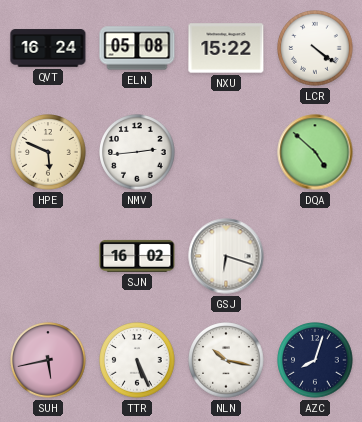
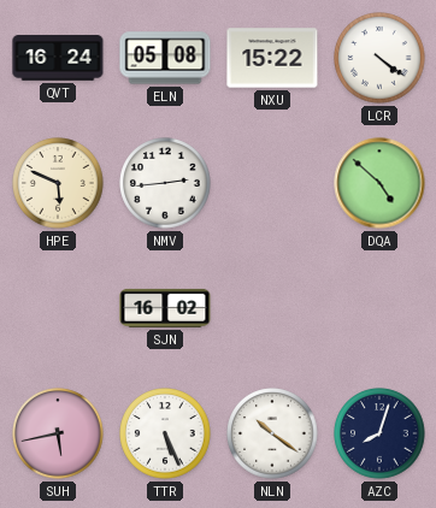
GSJ: 6:18 -> none (226, 256)
NLN: 10:17 -> 10:21 (272, 433)
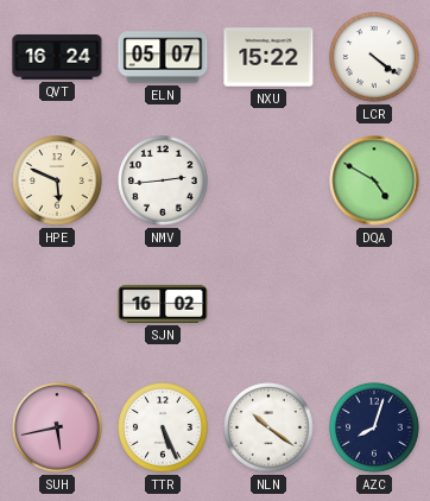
ELN: 05:08 -> 05:07 (163, 57)
DQA: 4:52 -> 4:50 (374, 180)
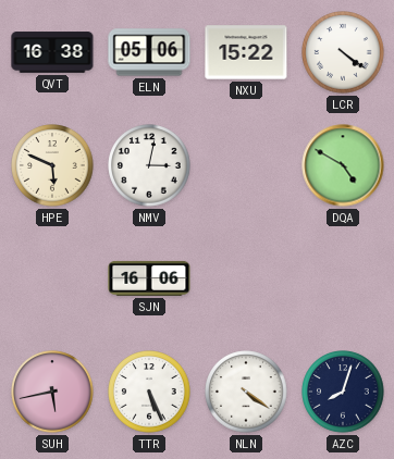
QVT: 16:24 -> 16:38 (52, 52)
ELN: 05:07 -> 05:06 (149, 52)
NMV: 2:44 -> 3:02 (149, 165)
SJN: 16:02 -> 16:06 (149, 278)
NLN: 10:21 -> 4:21 (246, 392)
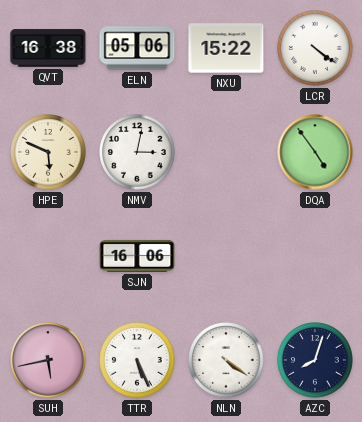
DQA: 4:50 -> 4:54 (315, 152)
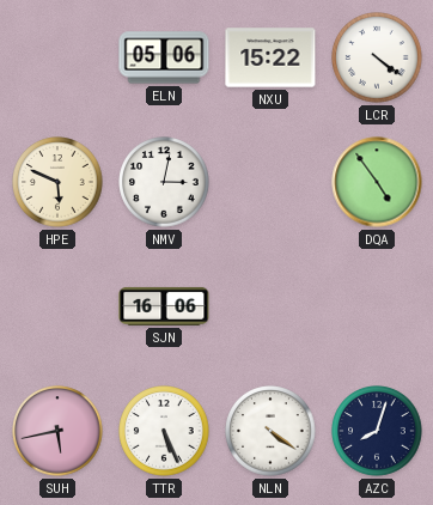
QVT: 16:38 -> none (48, 48)
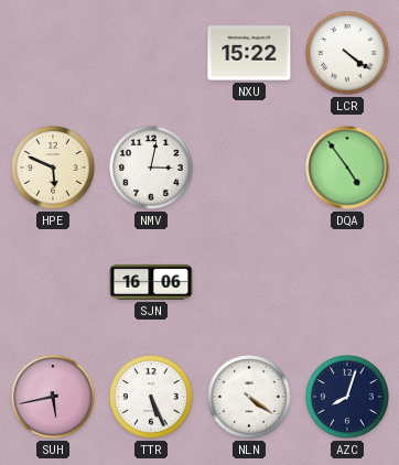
ELN: 05:06 -> none (164, 57)
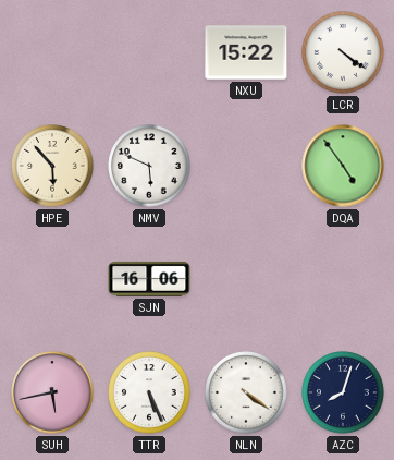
HPE: 5:49 -> 5:53 (52, 166)
NMV: 3:02 -> 5:49 (149, 166)
